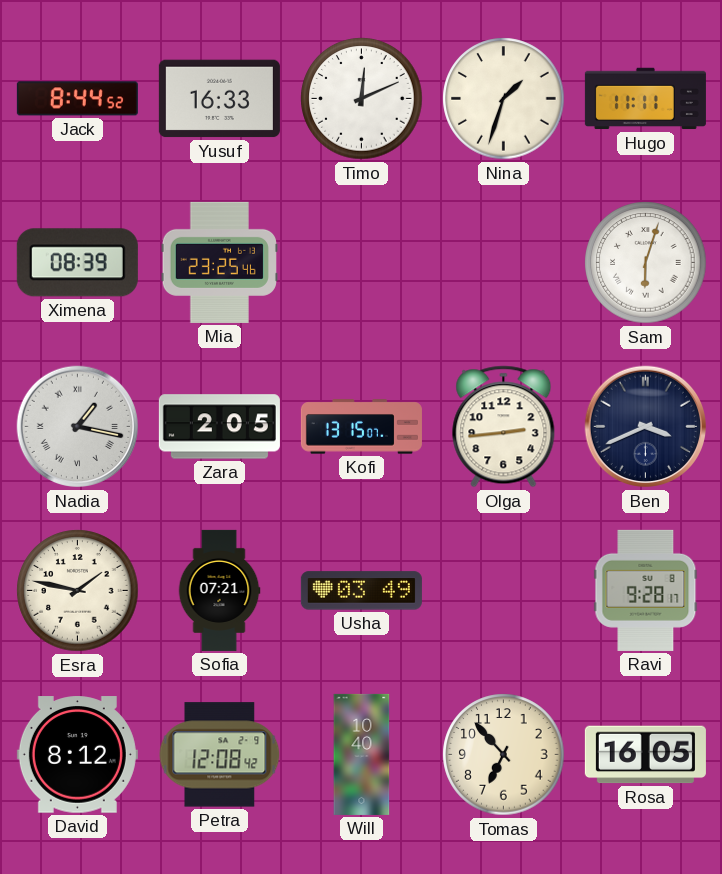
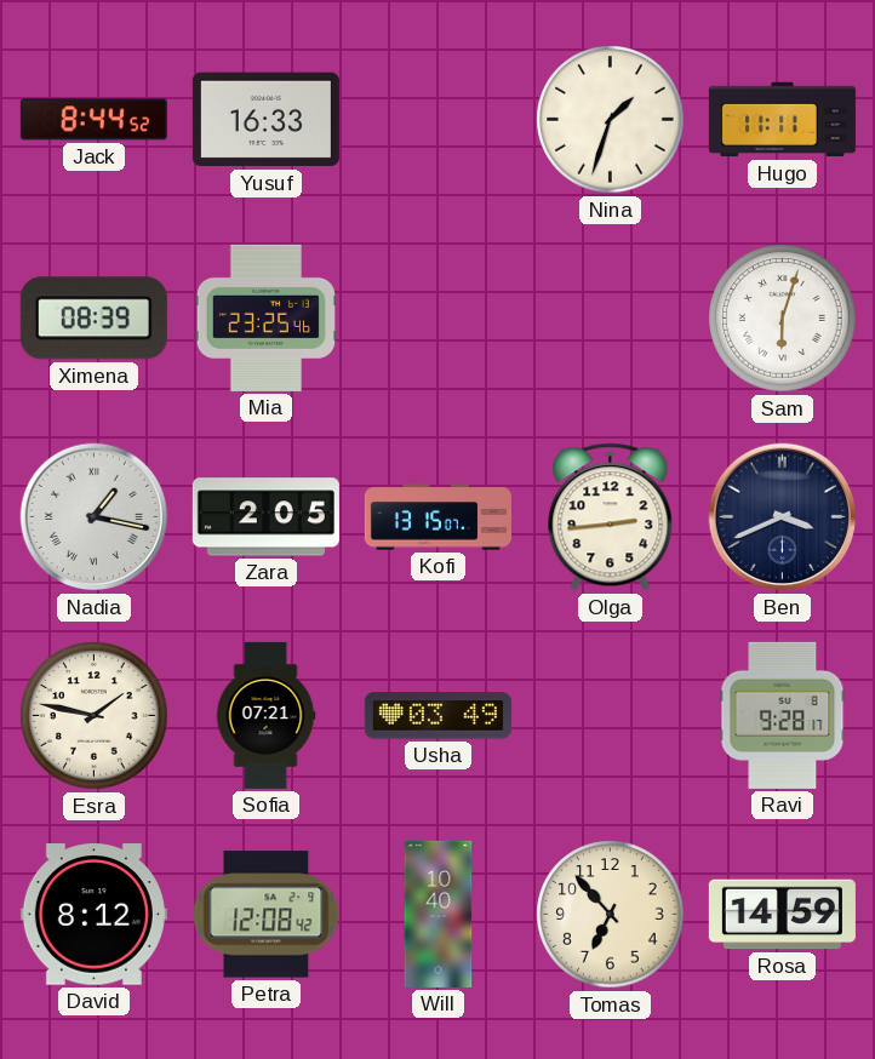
Timo: 12:11 -> none (362, 99)
Rosa: 16:05 -> 14:59 (782, 915)
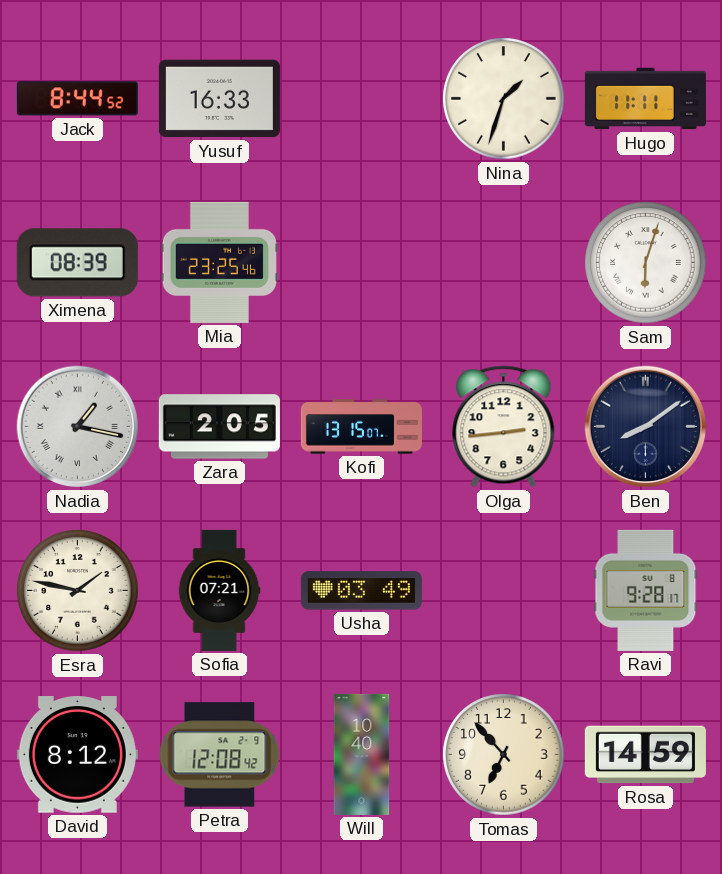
Ben: 3:41 -> 8:09 (646, 427)
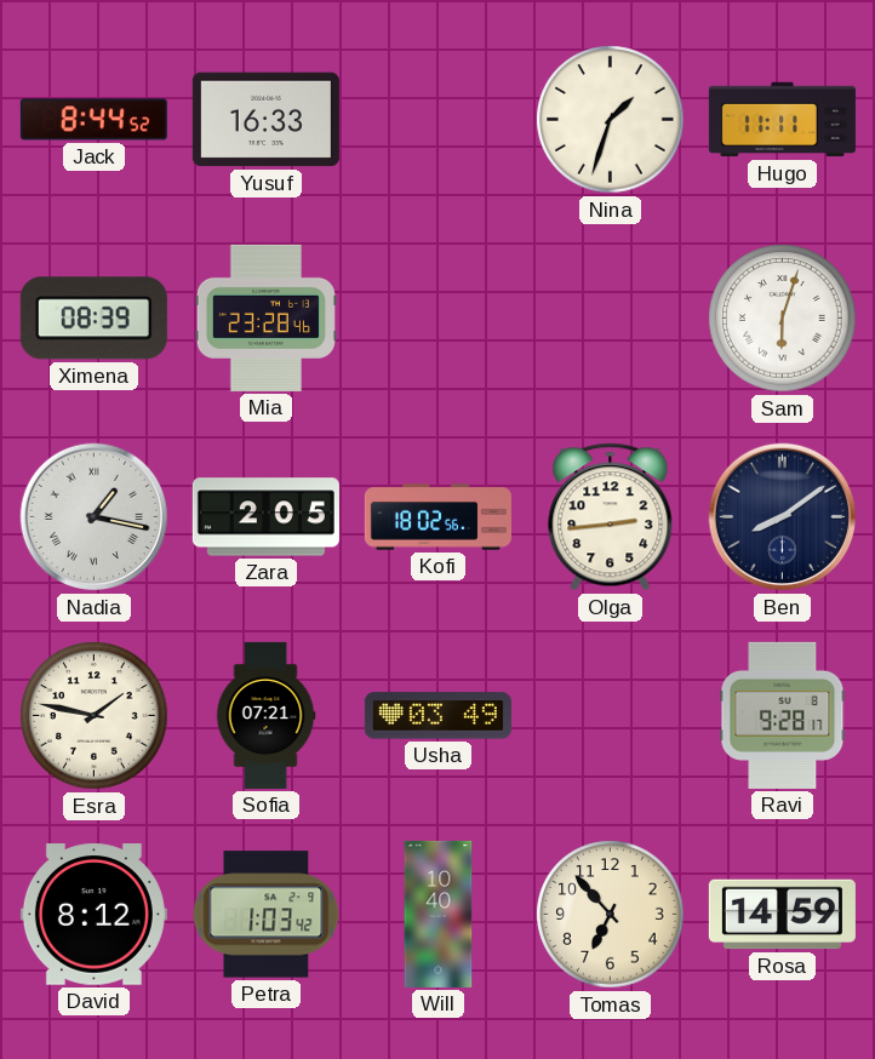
Mia: 23:25 -> 23:28 (265, 317)
Kofi: 13:15 -> 18:02 (438, 517)
Petra: 12:08 -> 1:03 (267, 915)
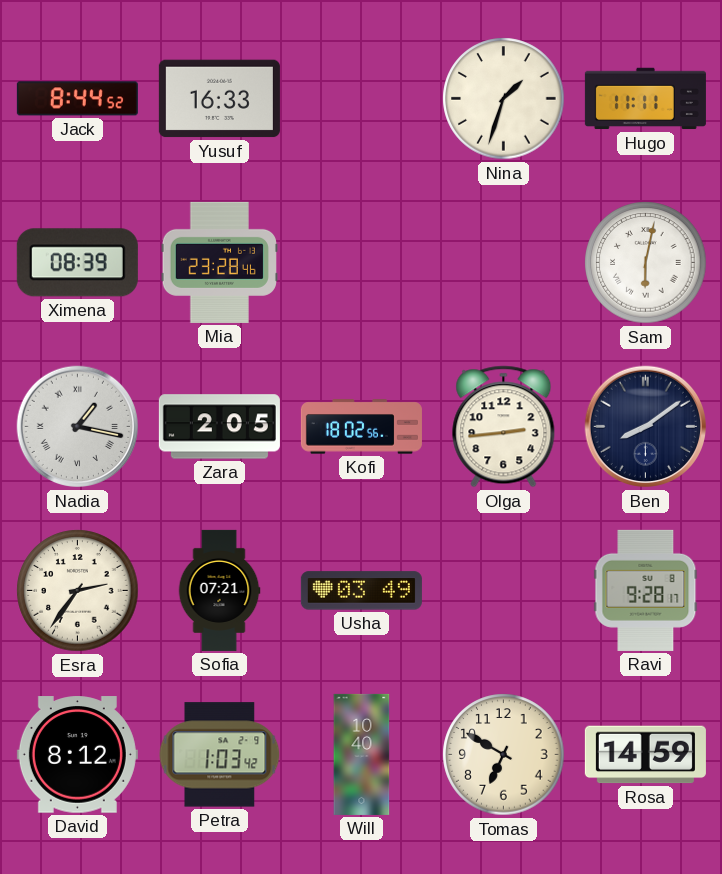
Sam: 6:03 -> 6:02 (646, 263)
Esra: 1:47 -> 2:36 (78, 591)
Tomas: 6:53 -> 6:50 (504, 755)
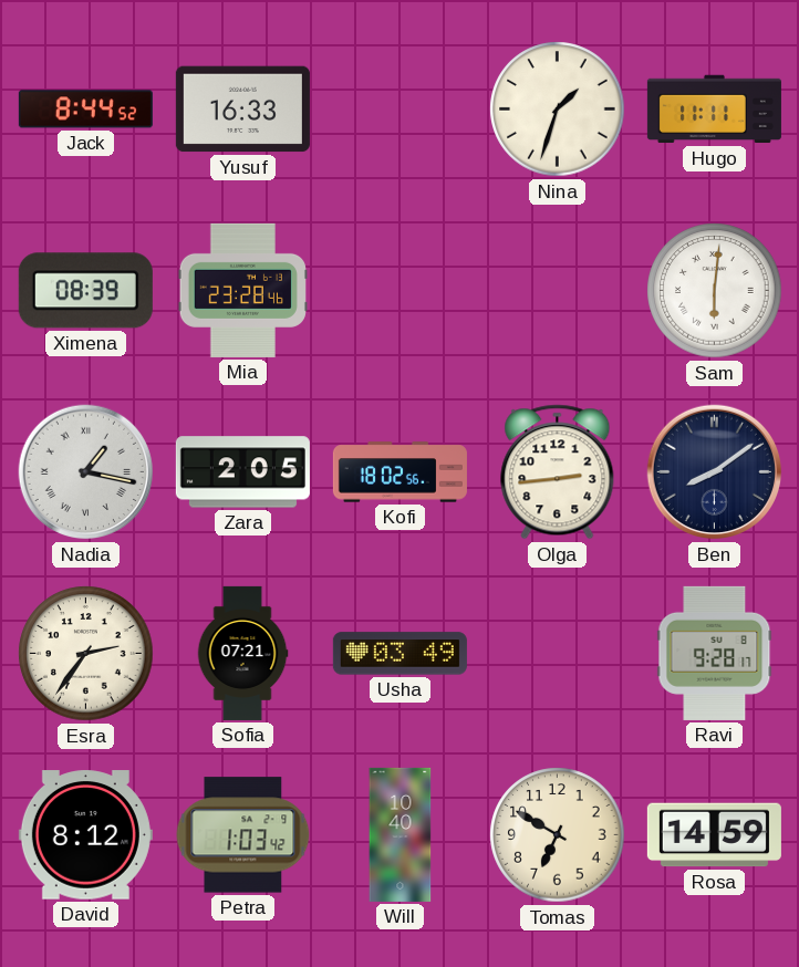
Sam: 6:02 -> 6:01 (715, 291)
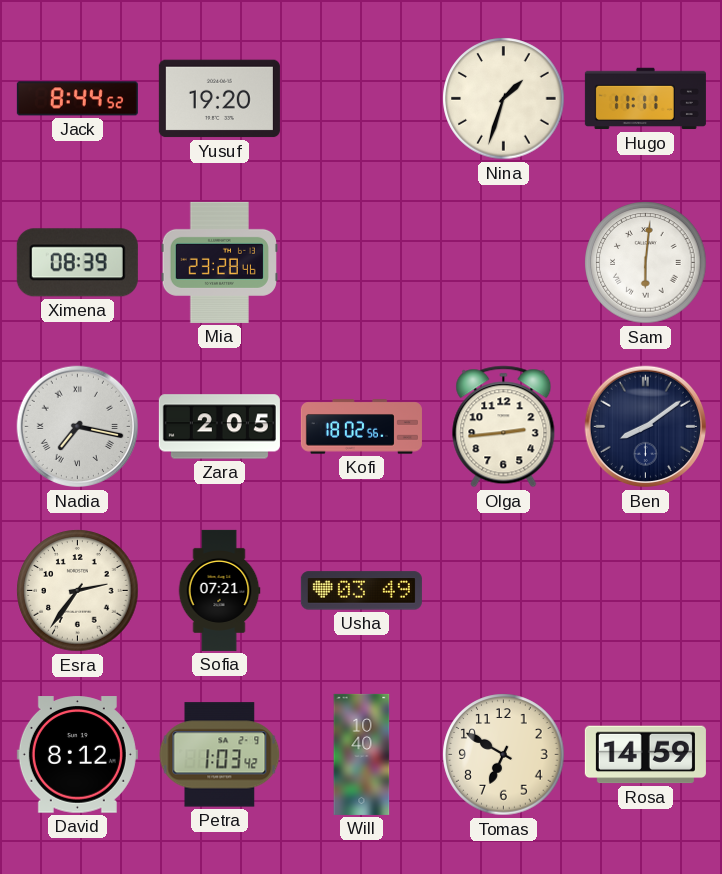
Yusuf: 16:33 -> 19:20 (219, 99)
Nadia: 1:17 -> 7:17 (78, 427)
Ravi: 9:28 -> none (715, 653)
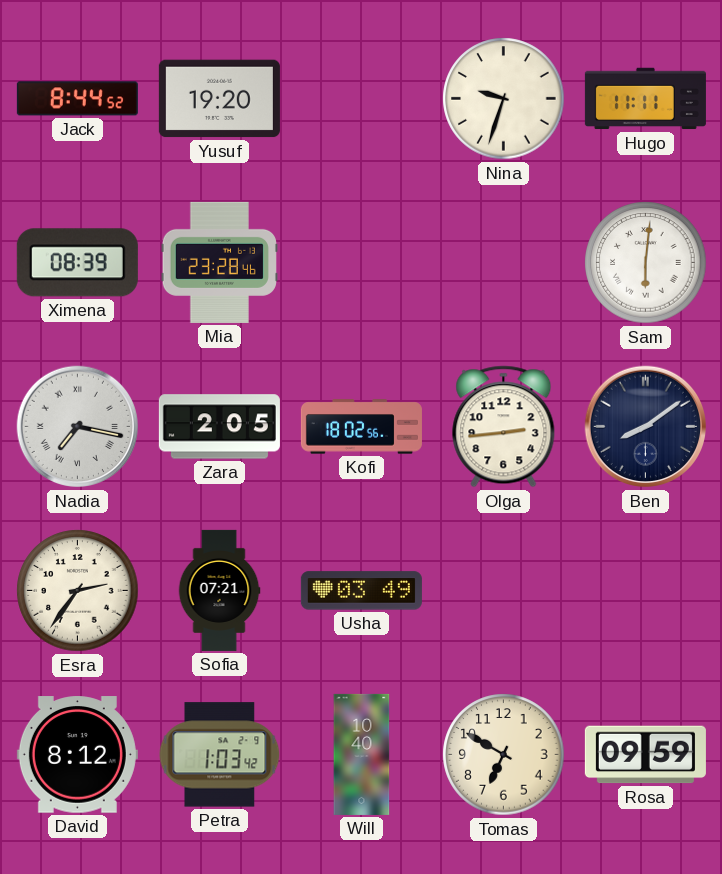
Nina: 1:33 -> 9:33 (504, 99)
Rosa: 14:59 -> 09:59 (645, 755)
